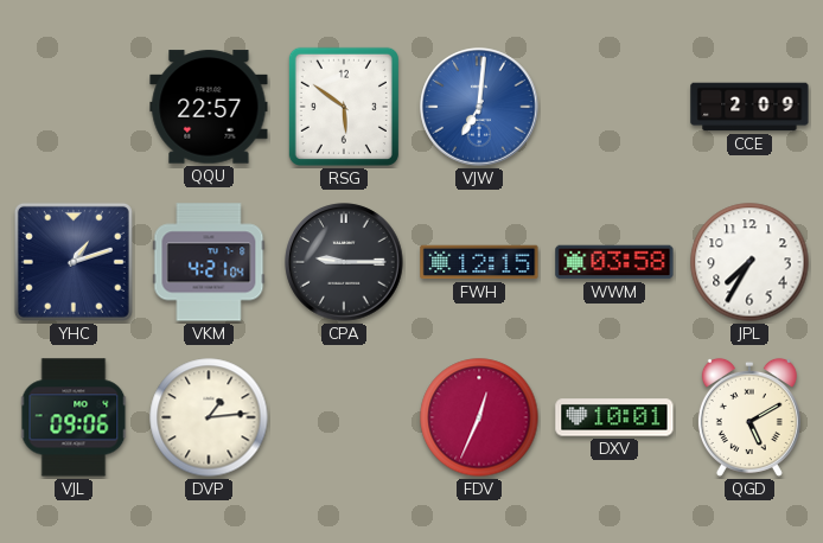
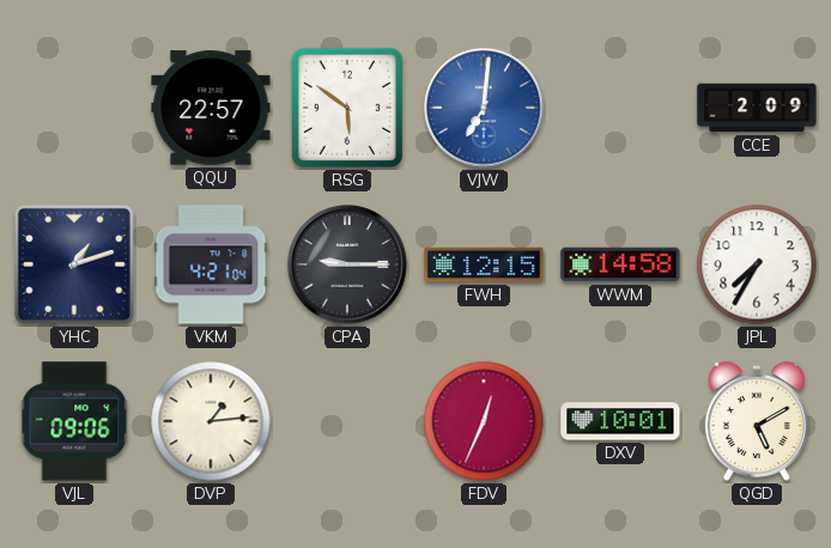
WWM: 03:58 -> 14:58 (620, 264)
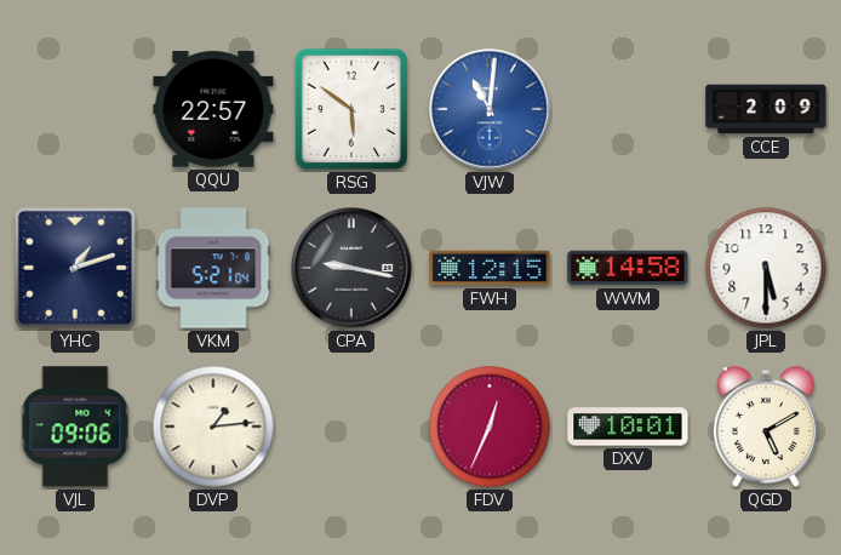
VJW: 7:01 -> 11:01 (490, 109)
VKM: 4:21 -> 5:21 (213, 268)
CPA: 9:15 -> 9:17 (351, 268)
JPL: 7:35 -> 5:30 (766, 268)
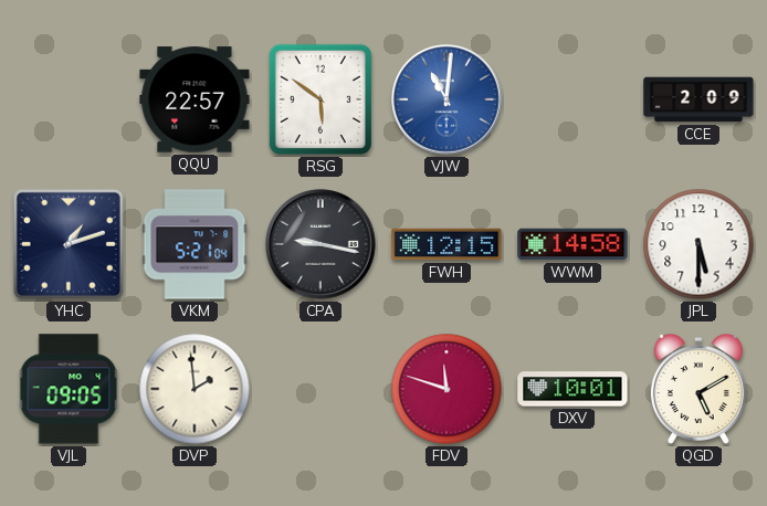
VJL: 09:06 -> 09:05 (69, 389)
DVP: 1:14 -> 1:59 (195, 389)
FDV: 12:34 -> 11:48 (446, 389)
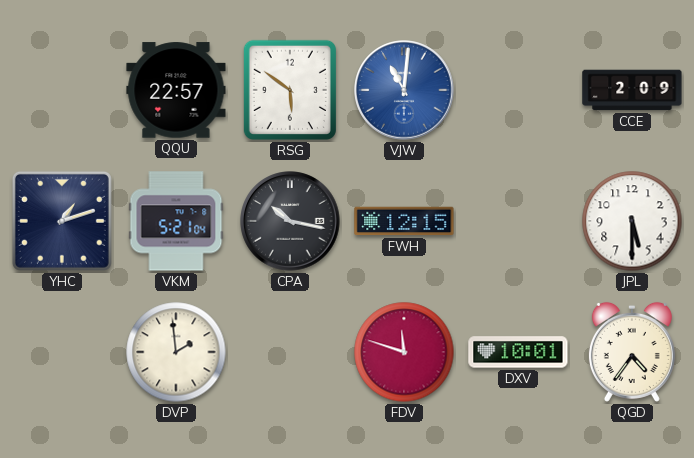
CPA: 9:17 -> 10:17 (290, 221)
WWM: 14:58 -> none (572, 244)
VJL: 09:05 -> none (69, 389)
QGD: 5:10 -> 4:36 (632, 352)
